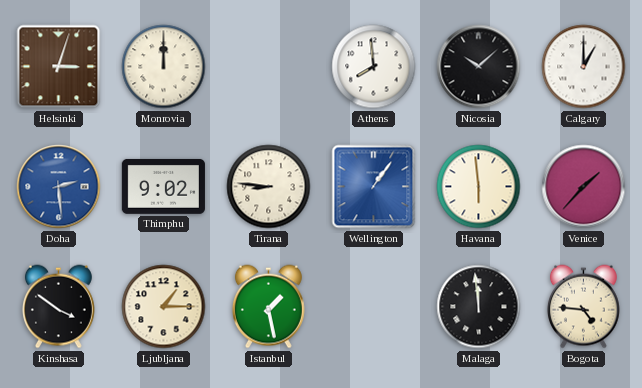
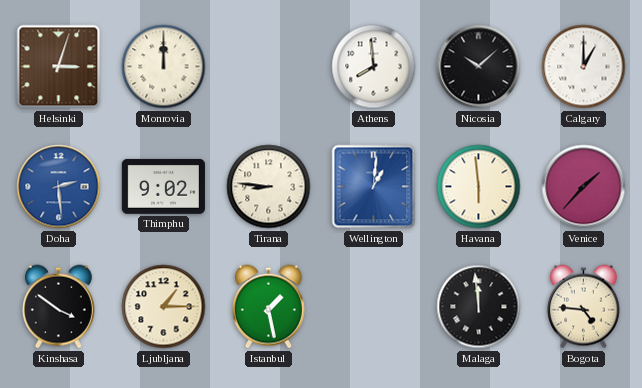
Wellington: 1:06 -> 1:01 (374, 187)
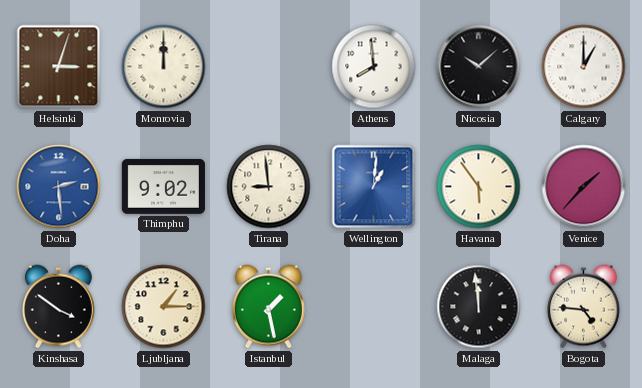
Tirana: 8:46 -> 8:59 (269, 187)
Havana: 5:59 -> 5:54 (479, 187)
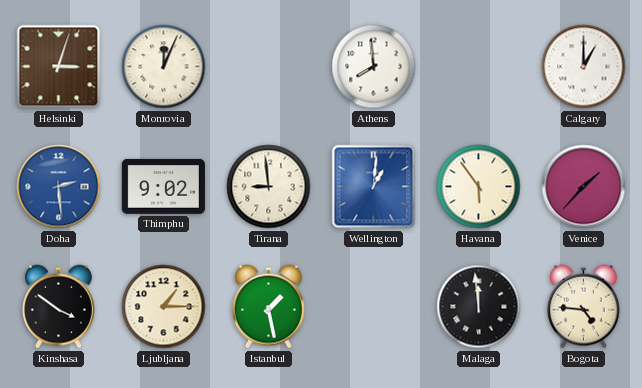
Monrovia: 12:00 -> 12:04 (164, 67)
Nicosia: 10:08 -> none (479, 67)
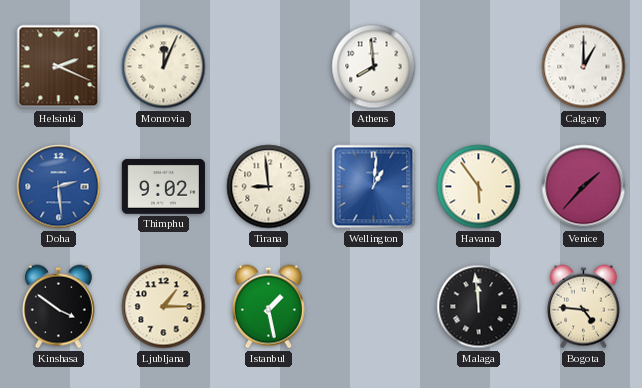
Helsinki: 3:03 -> 2:19 (59, 67)
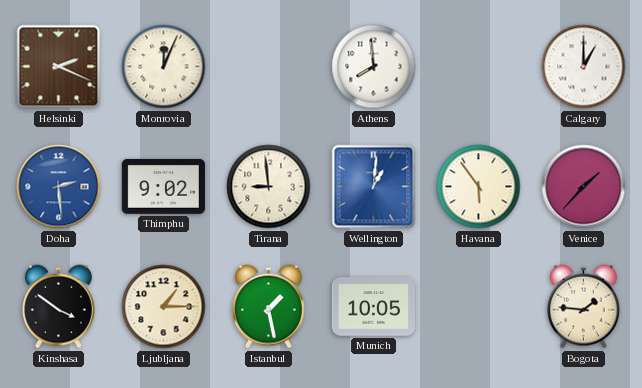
Munich: none -> 10:05 (373, 307)
Malaga: 11:59 -> none (479, 307)
Bogota: 4:46 -> 1:46 (583, 307)
